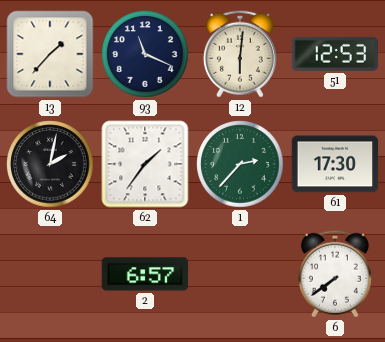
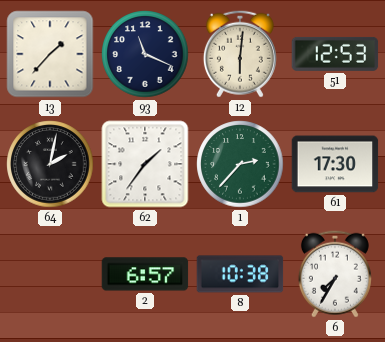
8: none -> 10:38 (240, 274)
6: 7:39 -> 7:35 (335, 274)
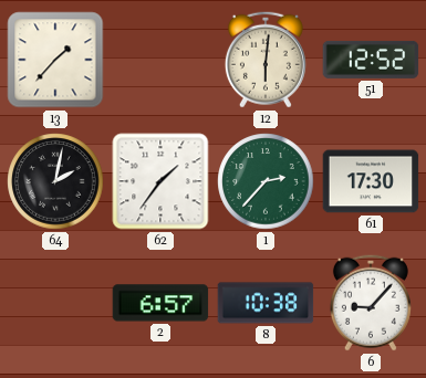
93: 11:19 -> none (145, 54)
51: 12:53 -> 12:52 (371, 60)
6: 7:35 -> 9:07 (371, 303)
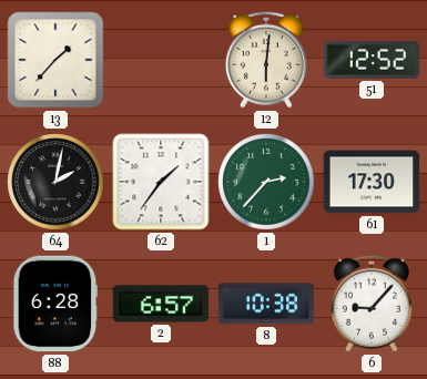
88: none -> 6:28 (55, 304)
